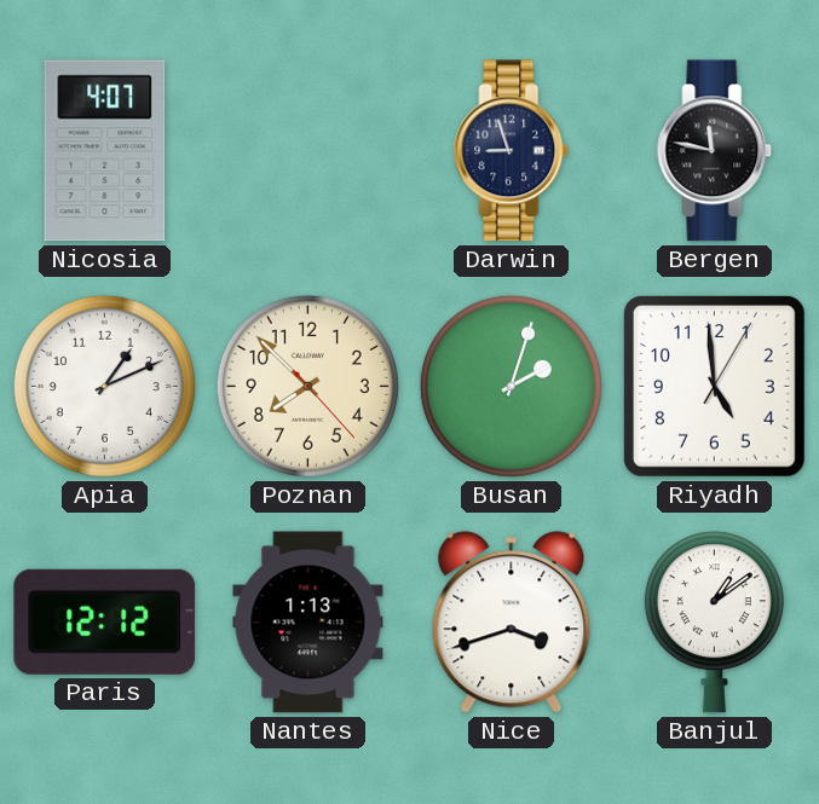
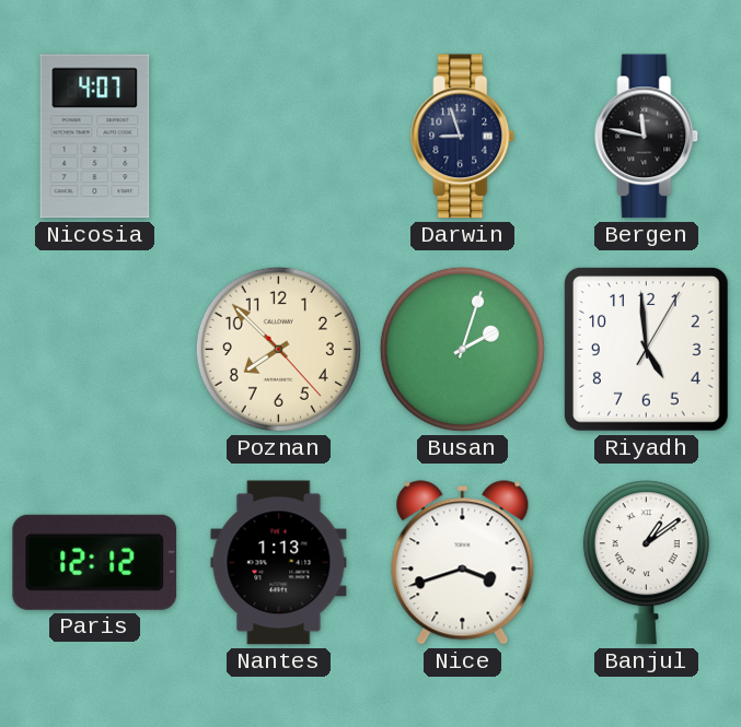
Apia: 1:11 -> none (104, 386)
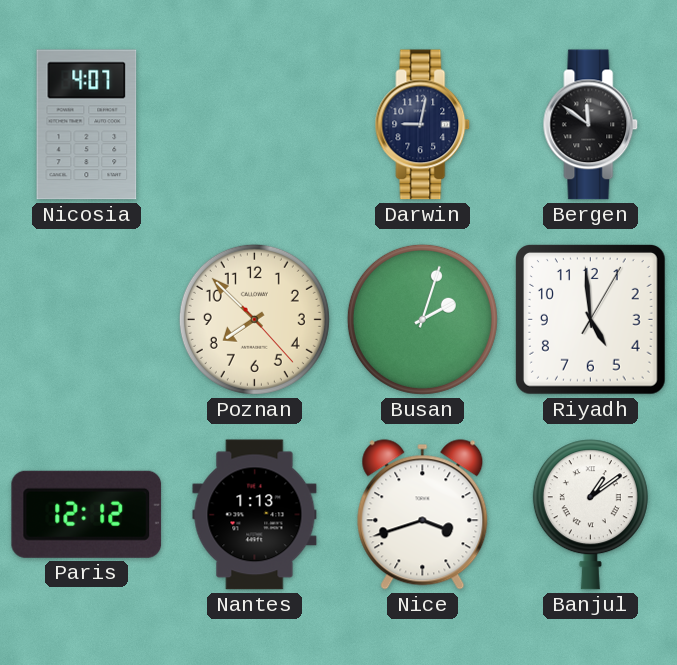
Darwin: 8:57 -> 9:02 (423, 125)
Bergen: 11:47 -> 11:51 (591, 125)
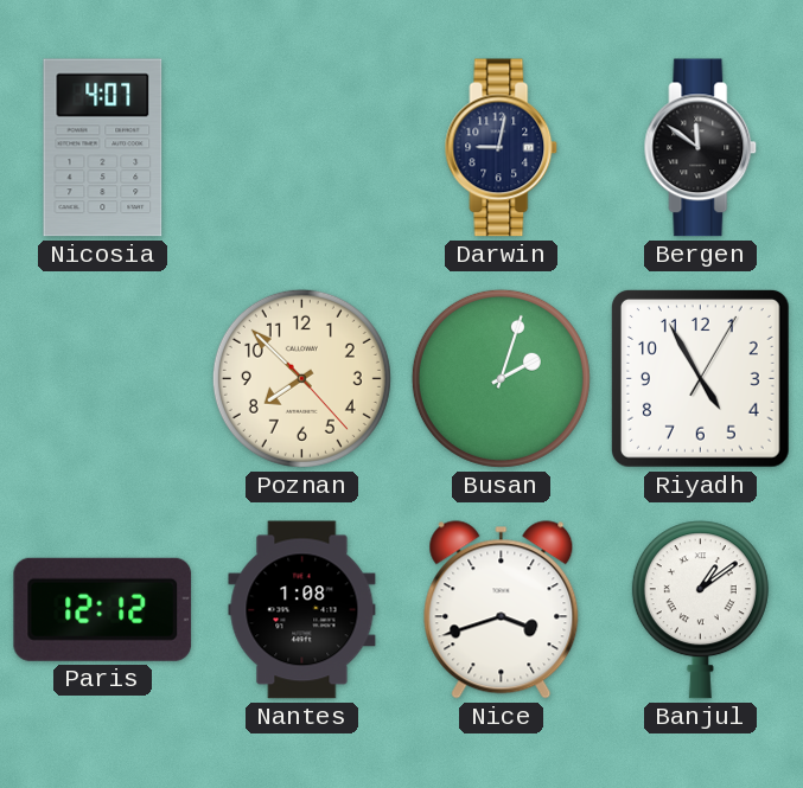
Riyadh: 4:59 -> 4:55 (701, 379)
Nantes: 1:13 -> 1:08 (302, 610)
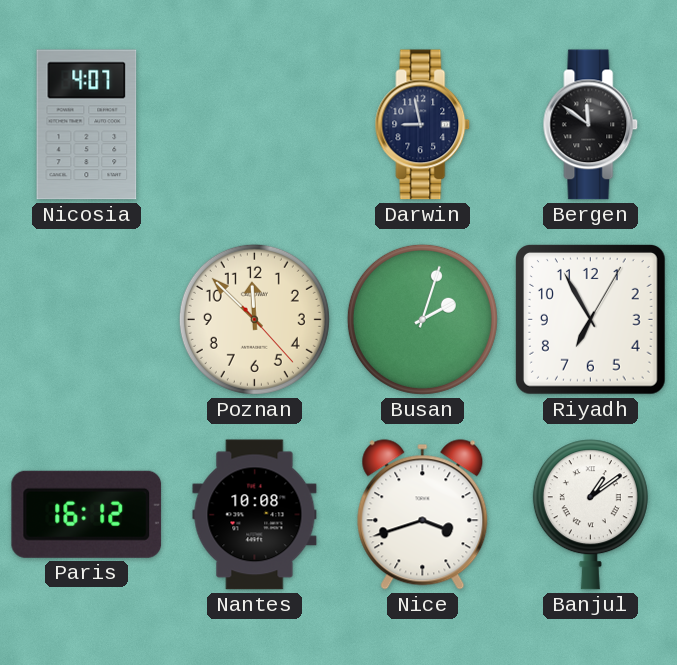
Darwin: 9:02 -> 8:58 (423, 125)
Poznan: 7:52 -> 11:52 (254, 319)
Riyadh: 4:55 -> 6:55 (591, 320)
Paris: 12:12 -> 16:12 (87, 514)
Nantes: 1:08 -> 10:08 (255, 515)
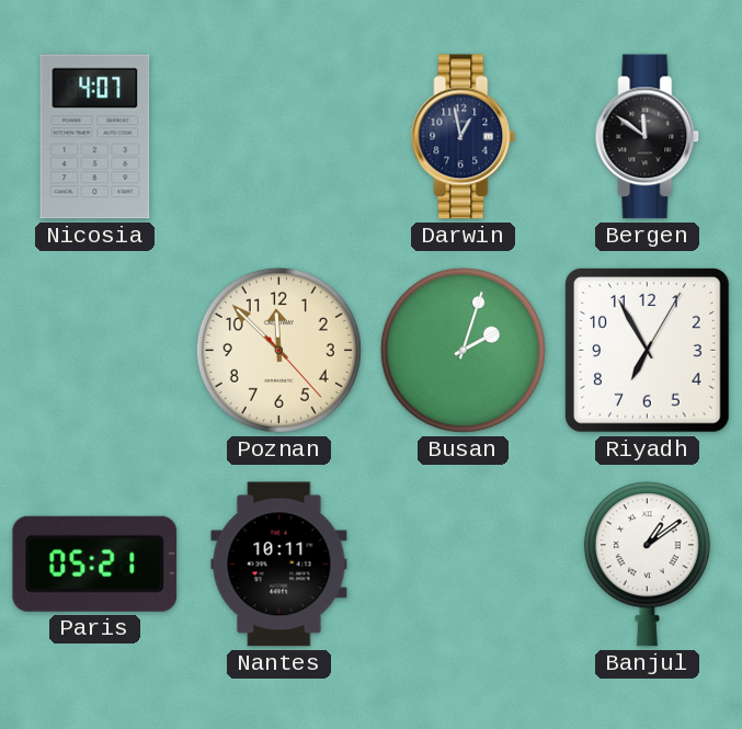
Darwin: 8:58 -> 12:58 (464, 137)
Paris: 16:12 -> 05:21 (95, 563)
Nantes: 10:08 -> 10:11 (279, 565)
Nice: 3:42 -> none (423, 515)
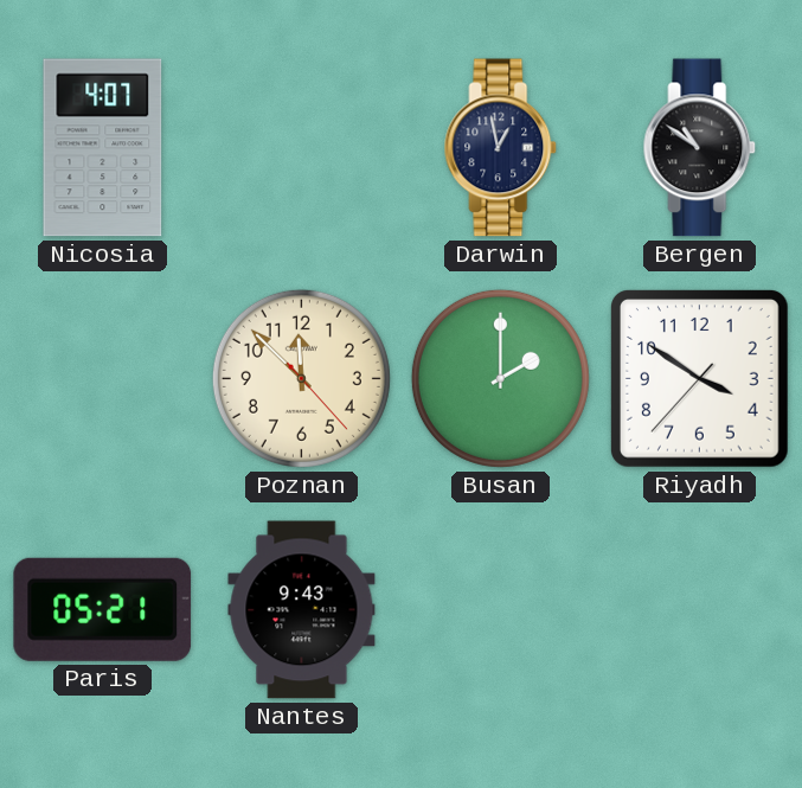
Bergen: 11:51 -> 10:51 (700, 148)
Busan: 2:03 -> 2:00 (500, 378)
Riyadh: 6:55 -> 3:50 (700, 379)
Nantes: 10:11 -> 9:43 (302, 610)
Banjul: 1:09 -> none (647, 565)
